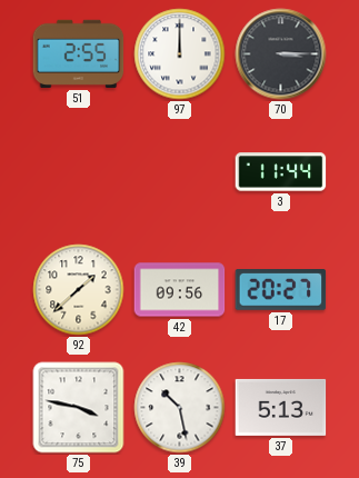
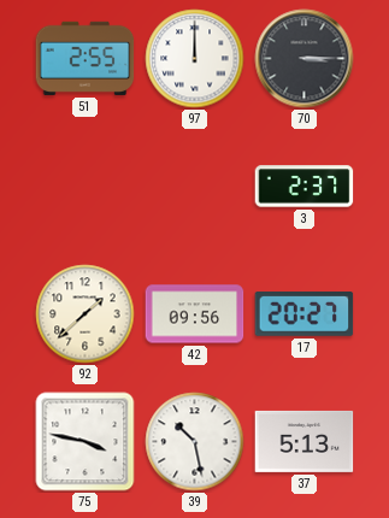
3: 11:44 -> 2:37 (305, 187)
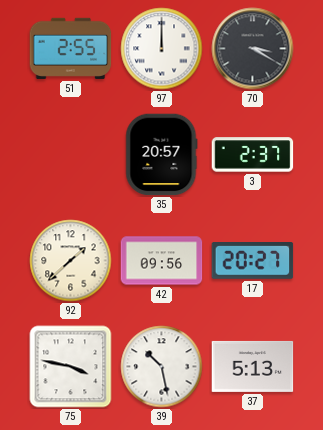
70: 3:15 -> 3:20 (253, 49)
35: none -> 20:57 (162, 155)
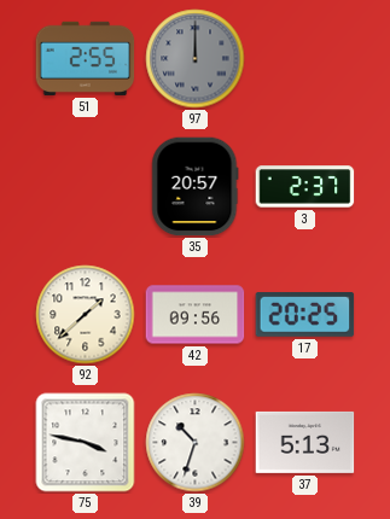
97 dial: white -> grey (196, 59)
70: 3:20 -> none (253, 49)
17: 20:27 -> 20:25 (305, 315)
39: 10:28 -> 10:33 (196, 443)
